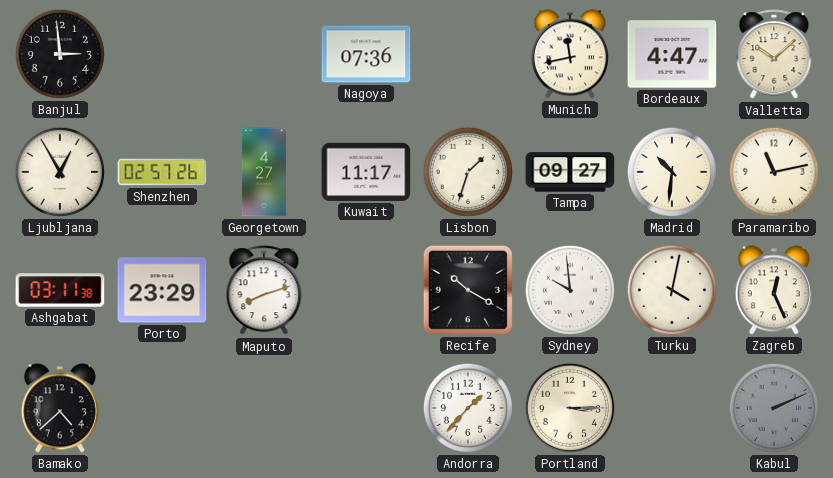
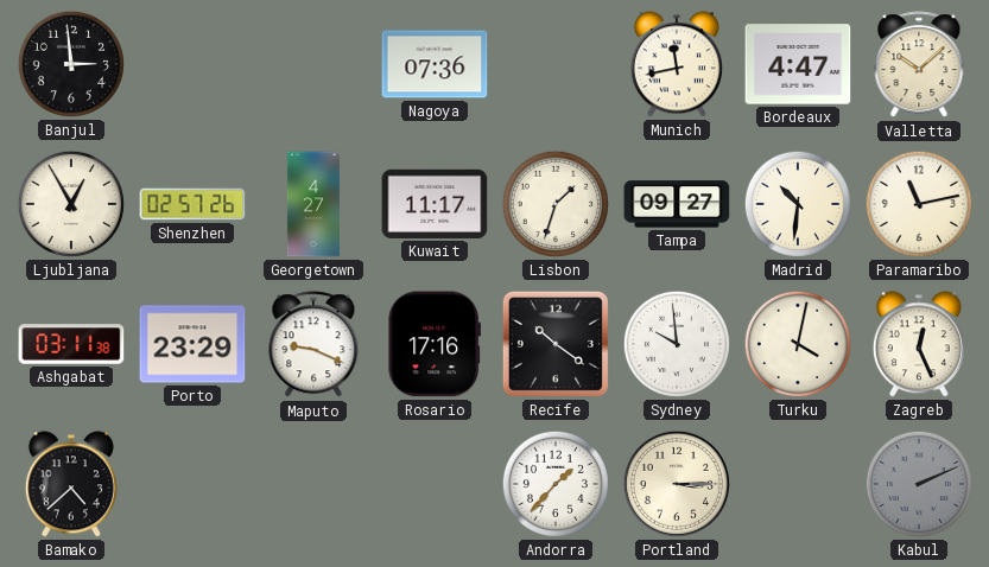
Maputo: 8:12 -> 9:19 (313, 345)
Rosario: none -> 17:16 (433, 344)
Recife: 10:20 -> 10:21 (556, 344)
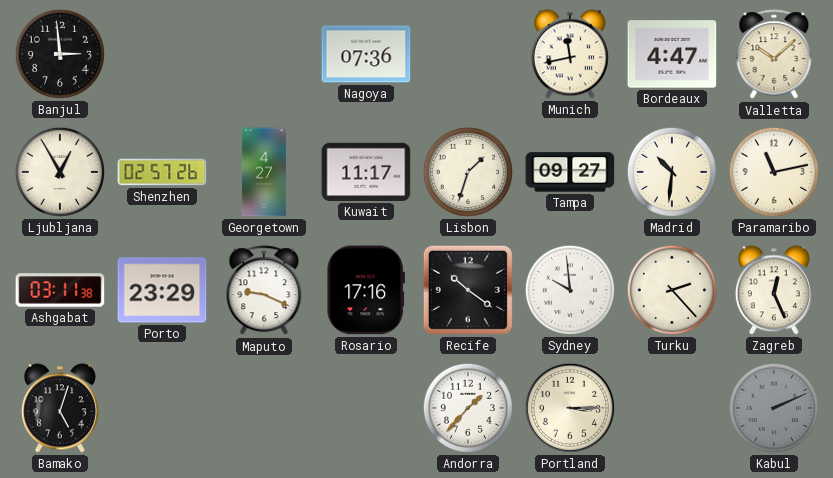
Turku: 4:02 -> 2:23 (672, 290)
Bamako: 4:38 -> 5:03 (60, 408)
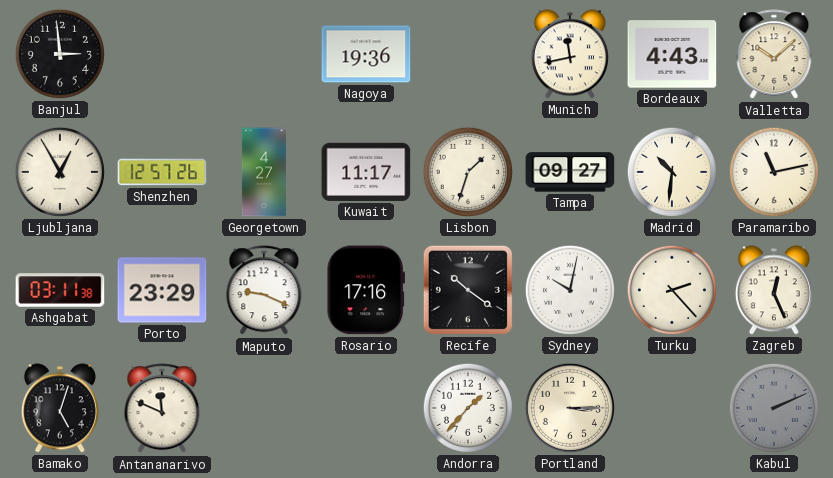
Nagoya: 07:36 -> 19:36 (366, 54)
Bordeaux: 4:47 -> 4:43 (672, 54)
Shenzhen: 02:57 -> 12:57 (162, 172)
Sydney: 9:59 -> 10:02 (570, 290)
Antananarivo: none -> 11:49 (162, 409)
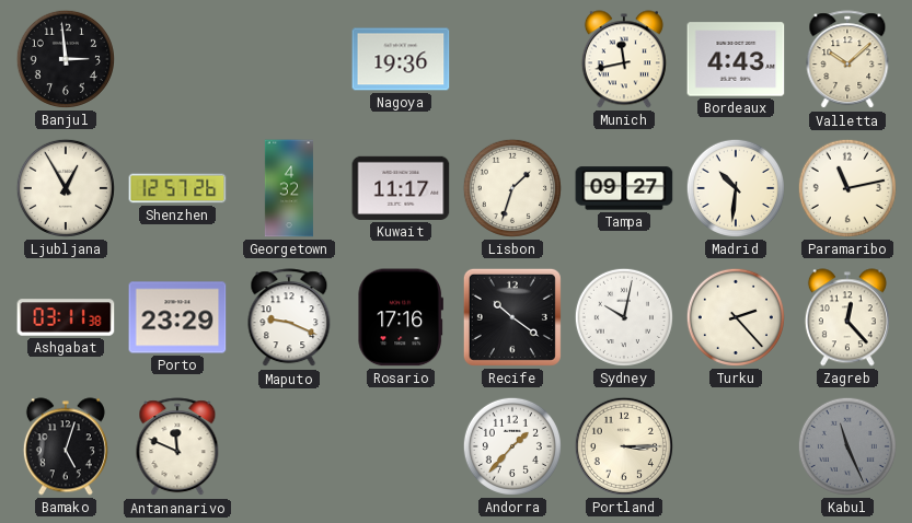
Georgetown: 4:27 -> 4:32 (289, 188)
Zagreb: 12:26 -> 12:23 (847, 317)
Kabul: 2:11 -> 11:26 (847, 446)
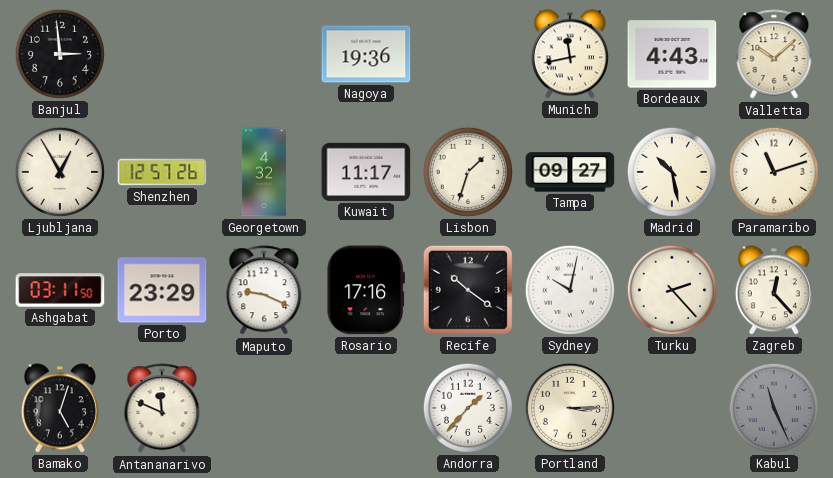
Madrid: 10:31 -> 10:28 (672, 172)
Paramaribo: 11:13 -> 11:12 (774, 172)
Ashgabat: 03:11:38 -> 03:11:50 (60, 290)
